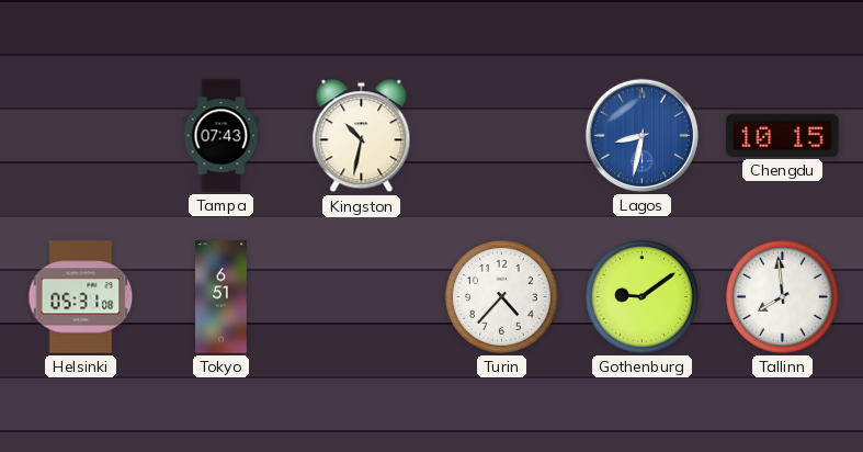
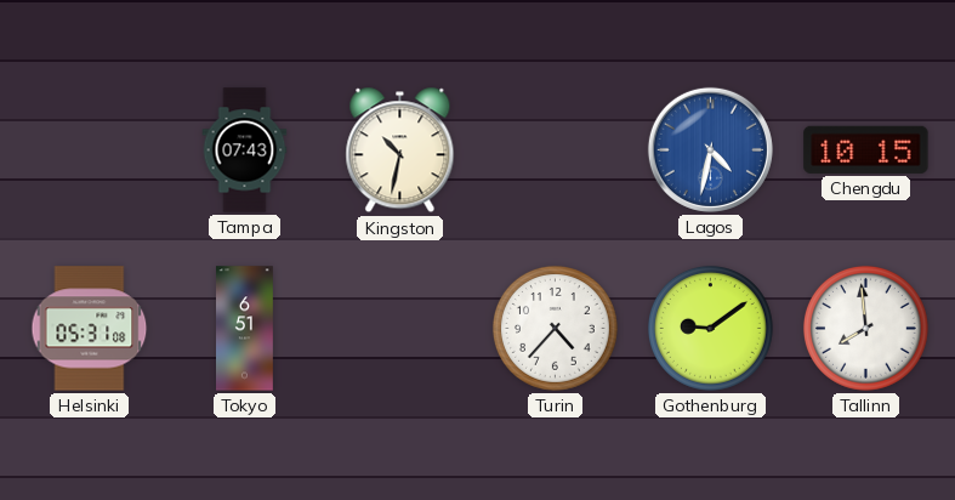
Lagos: 8:32 -> 4:32 (710, 149)
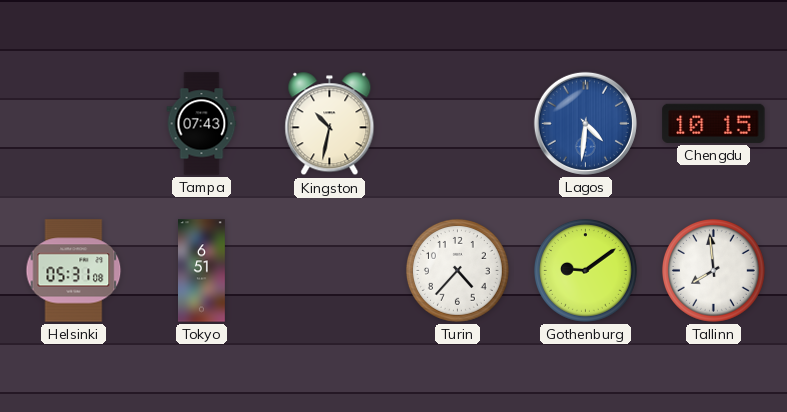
Lagos: 4:32 -> 4:31 (585, 123)
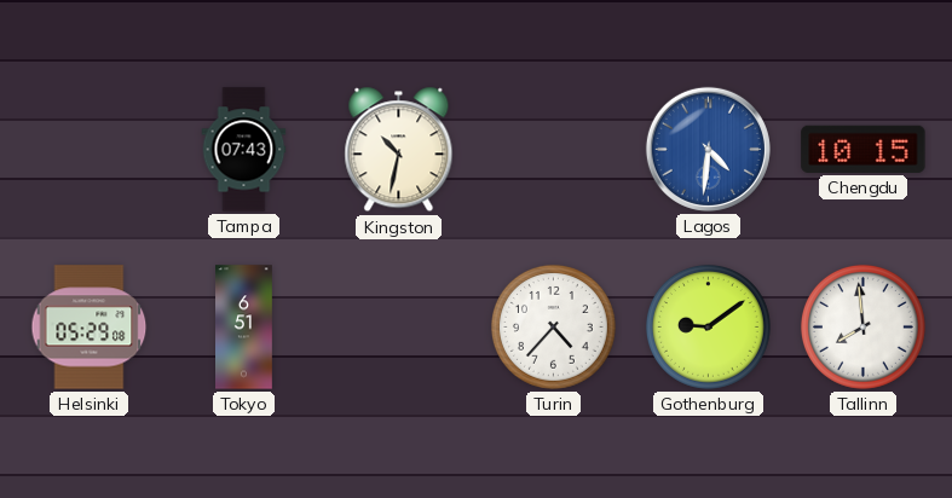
Helsinki: 05:31 -> 05:29 (90, 328)
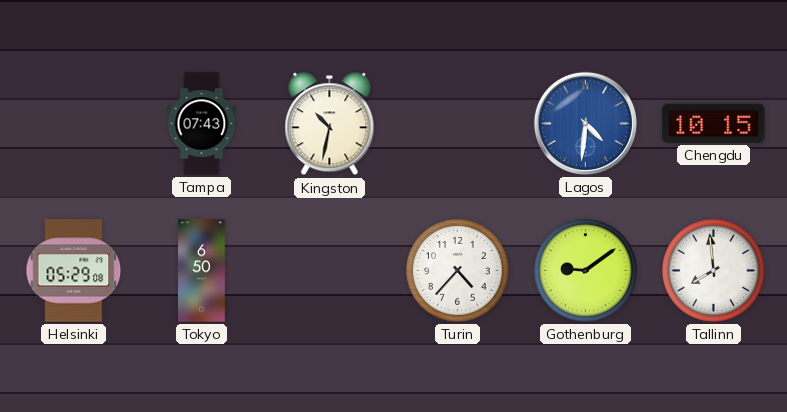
Tokyo: 6:51 -> 6:50 (202, 271)
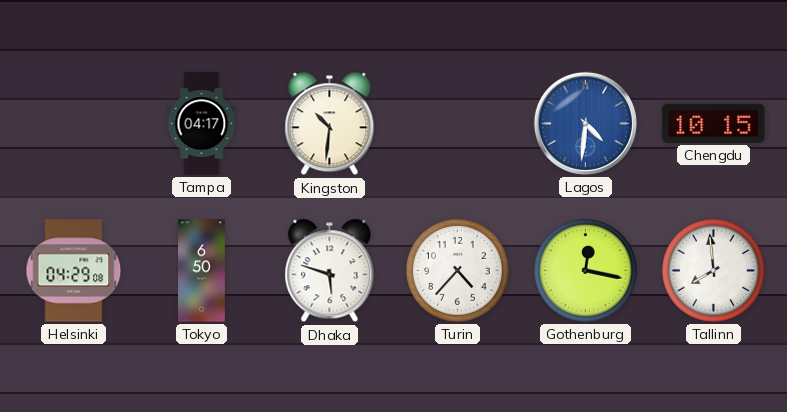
Tampa: 07:43 -> 04:17 (202, 124)
Kingston: 10:32 -> 10:31 (330, 124)
Helsinki: 05:29 -> 04:29 (74, 271)
Dhaka: none -> 5:48 (330, 271)
Gothenburg: 9:09 -> 12:17 (585, 270)
